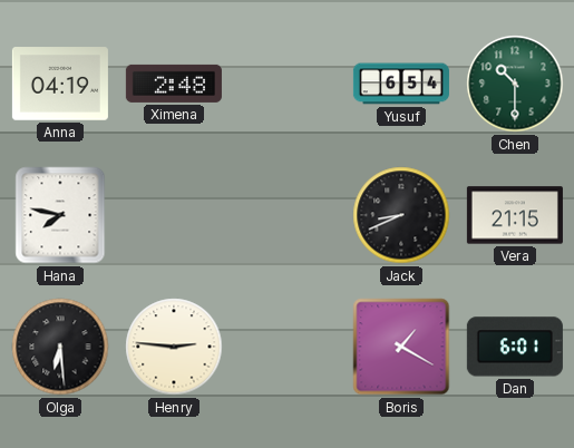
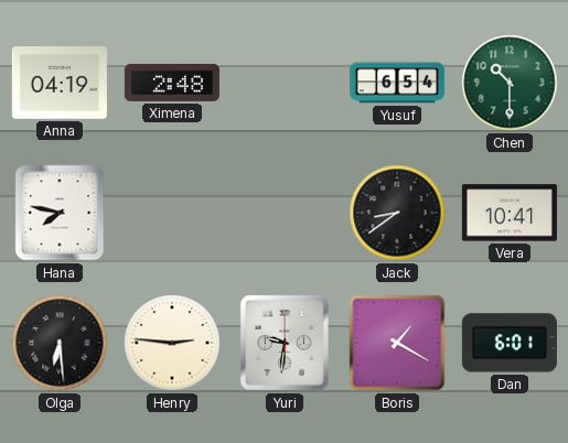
Jack: 8:41 -> 8:39 (397, 213)
Vera: 21:15 -> 10:41 (510, 213)
Yuri: none -> 9:31 (285, 343)
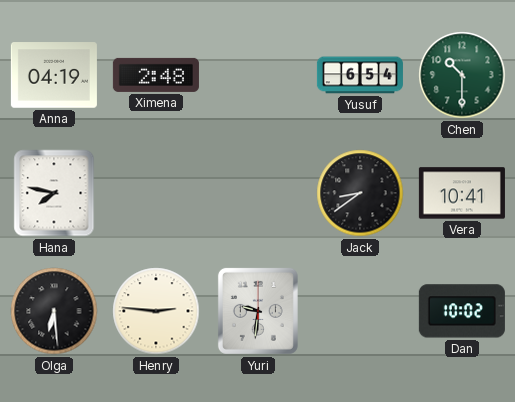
Boris: 1:20 -> none (397, 343)
Dan: 6:01 -> 10:02 (462, 311)
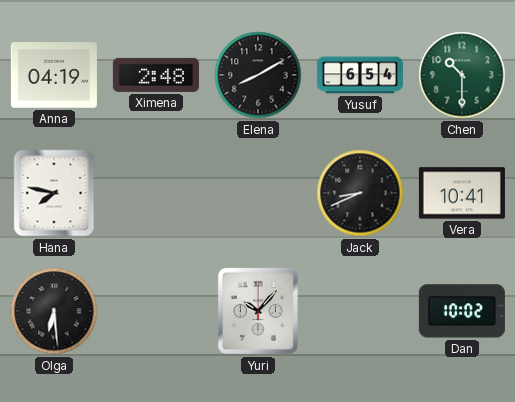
Elena: none -> 8:10 (258, 75)
Jack: 8:39 -> 8:41 (360, 193)
Henry: 2:46 -> none (156, 311)
Yuri: 9:31 -> 10:07 (258, 311)
